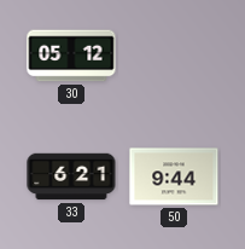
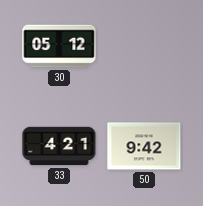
33: 6:21 -> 4:21 (59, 146)
50: 9:44 -> 9:42 (144, 146)
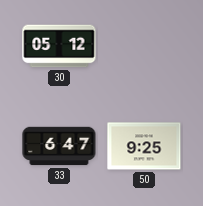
33: 4:21 -> 6:47 (59, 146)
50: 9:42 -> 9:25 (144, 146)
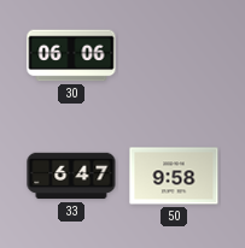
30: 05:12 -> 06:06 (71, 55)
50: 9:25 -> 9:58 (174, 176)
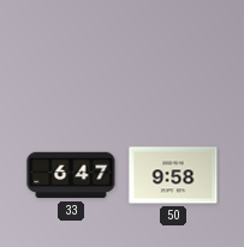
30: 06:06 -> none (71, 55)
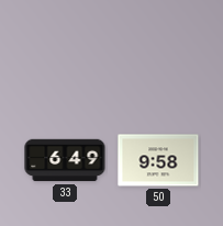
33: 6:47 -> 6:49 (65, 160)
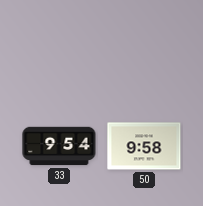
33: 6:49 -> 9:54 (59, 146)
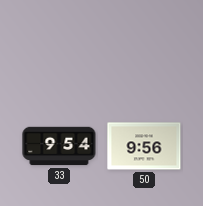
50: 9:58 -> 9:56 (144, 146)
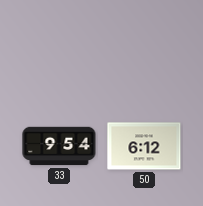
50: 9:56 -> 6:12 (144, 146)
